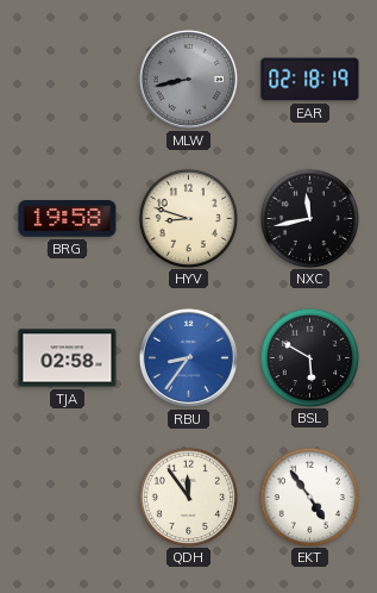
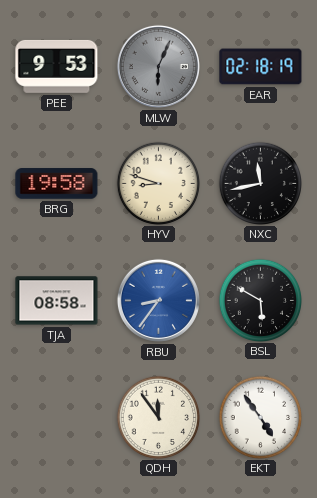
PEE: none -> 9:53 (57, 66)
MLW: 8:43 -> 6:04 (158, 66)
TJA: 02:58 -> 08:58 (57, 301)
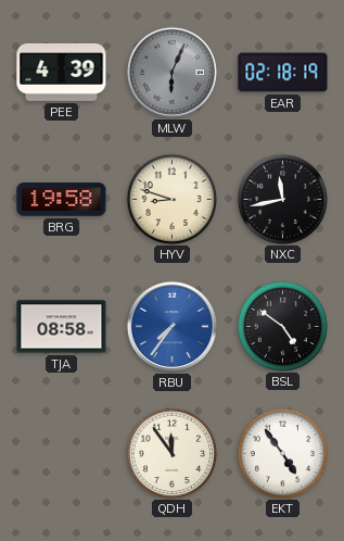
PEE: 9:53 -> 4:39 (62, 72)
RBU: 8:36 -> 7:36 (171, 326)
BSL: 5:50 -> 4:51 (282, 326)
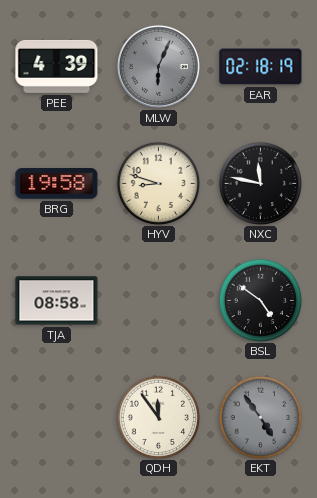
NXC: 11:43 -> 11:47 (260, 183)
RBU: 7:36 -> none (171, 326)
EKT dial: white -> grey (260, 417)
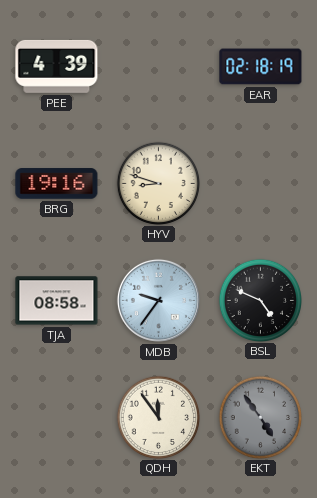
MLW: 6:04 -> none (158, 66)
BRG: 19:58 -> 19:16 (57, 184)
NXC: 11:47 -> none (260, 183)
MDB: none -> 9:36 (158, 300)
BSL: 4:51 -> 4:49 (260, 300)
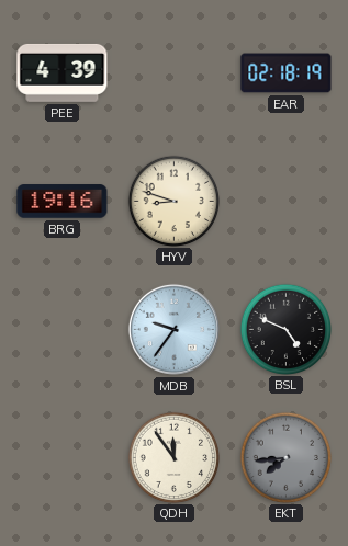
TJA: 08:58 -> none (57, 301)
EKT: 4:54 -> 7:44 (285, 457)
